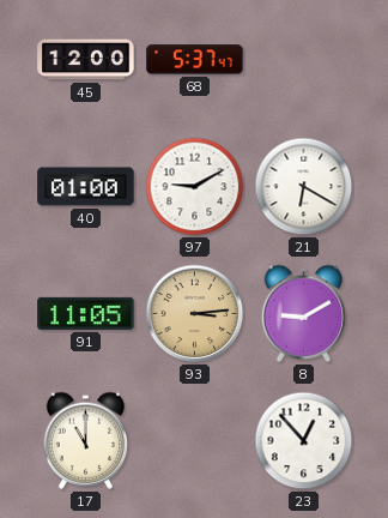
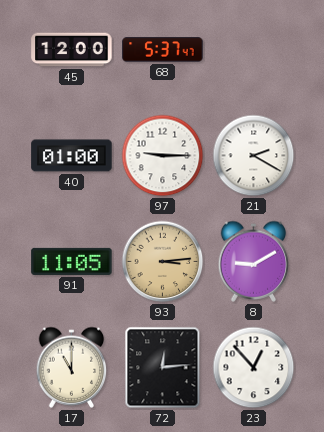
97: 9:10 -> 9:15 (163, 156)
21: 6:20 -> 2:20 (254, 156)
72: none -> 12:14 (163, 368)
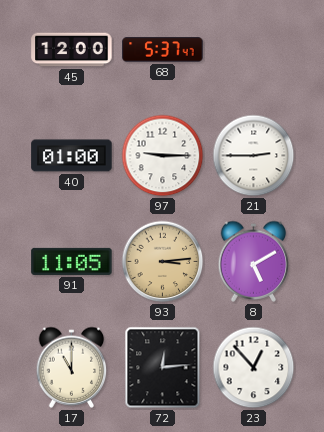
21: 2:20 -> 2:45 (254, 156)
8: 9:10 -> 5:10 (254, 261)
